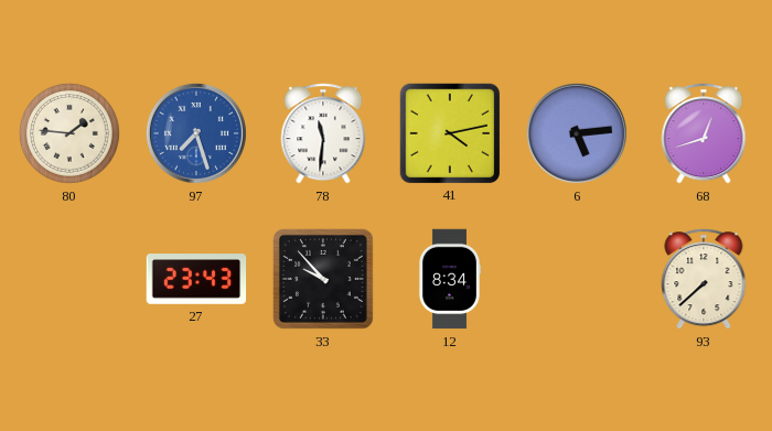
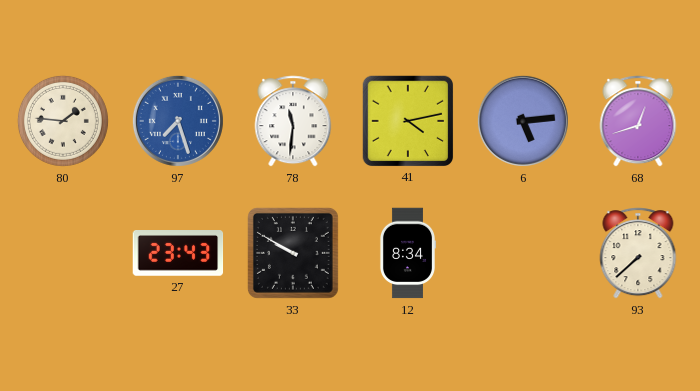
33: 9:53 -> 9:50 (293, 253)
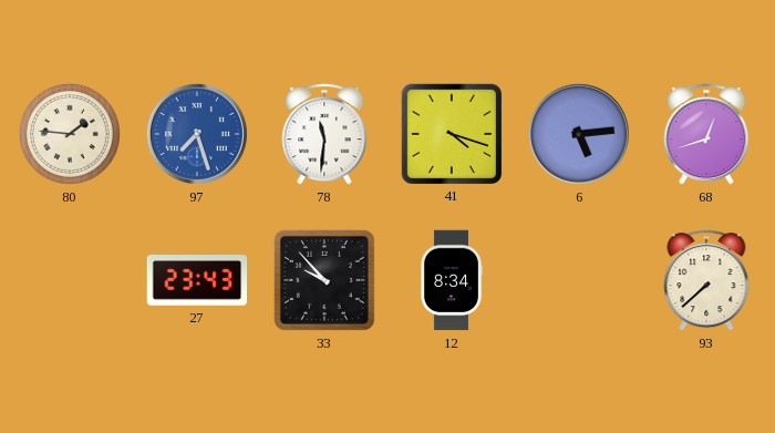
41: 4:13 -> 4:18 (451, 133)
33: 9:50 -> 9:53 (324, 280)
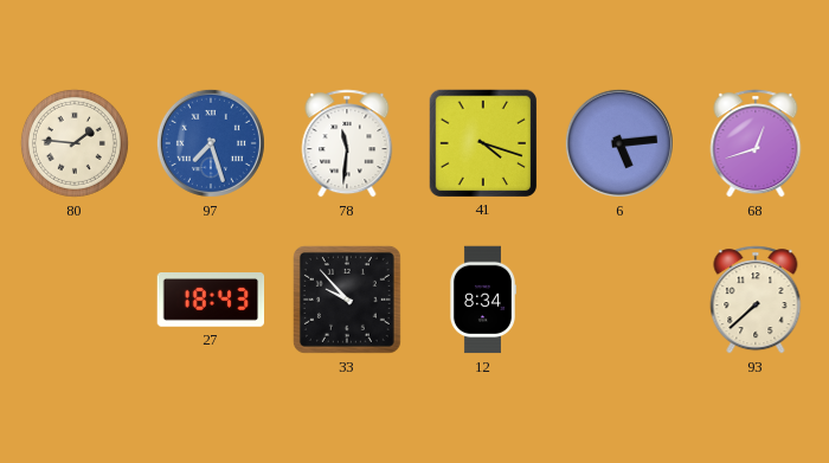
27: 23:43 -> 18:43 (211, 301)
